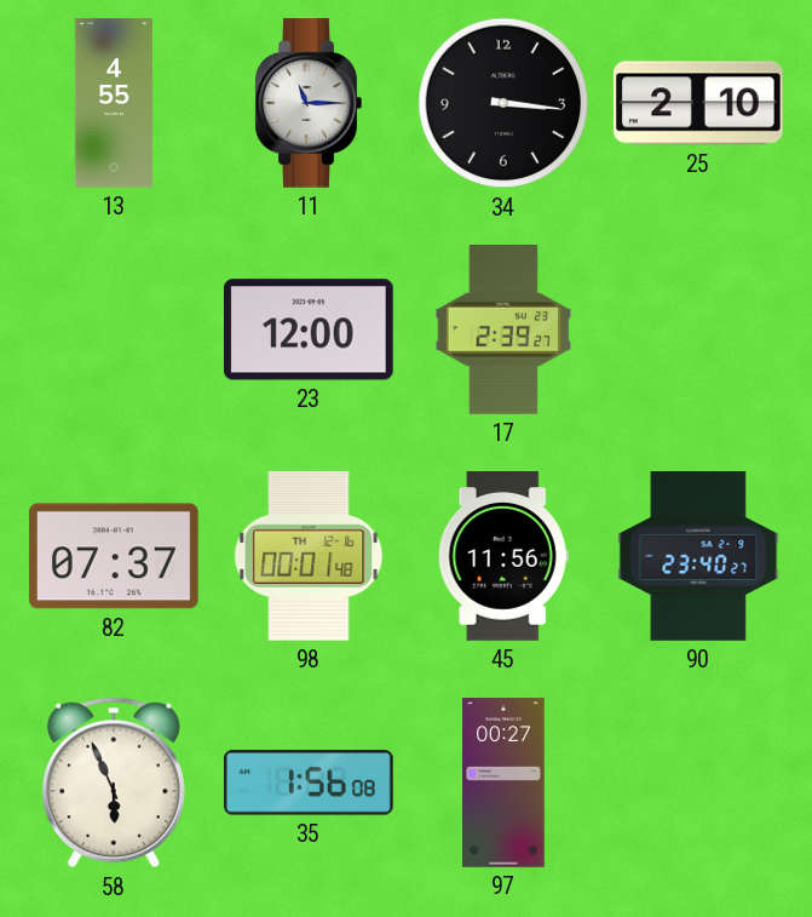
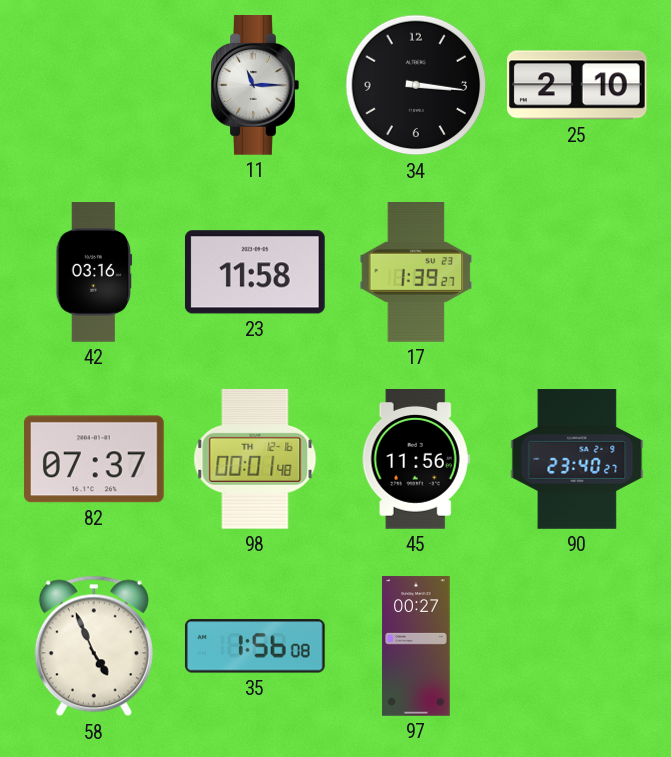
13: 4:55 -> none (114, 103)
42: none -> 03:16 (94, 272)
23: 12:00 -> 11:58 (255, 272)
17: 2:39 -> 1:39 (416, 273)
58: 5:56 -> 4:56 (94, 646)
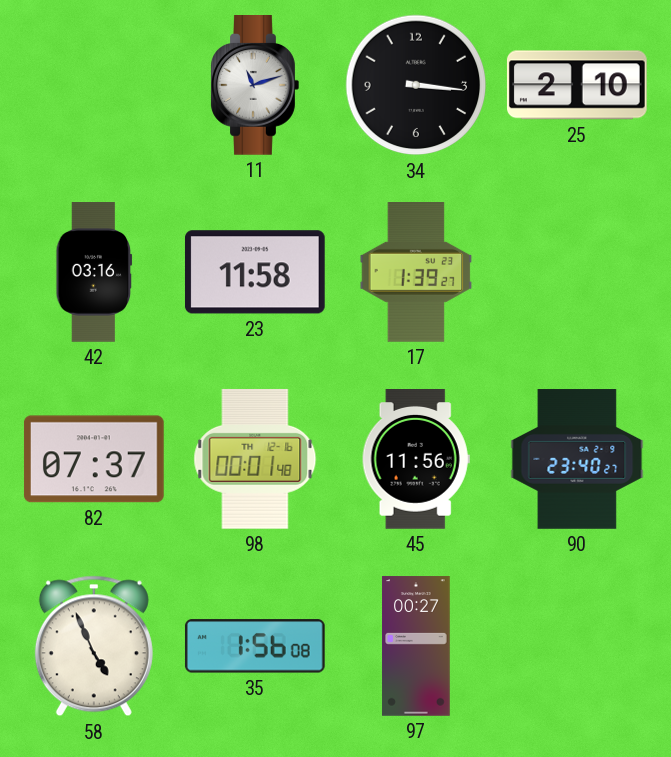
11: 11:15 -> 11:12 (255, 86)
